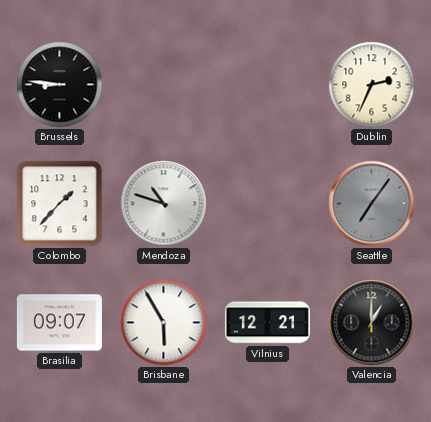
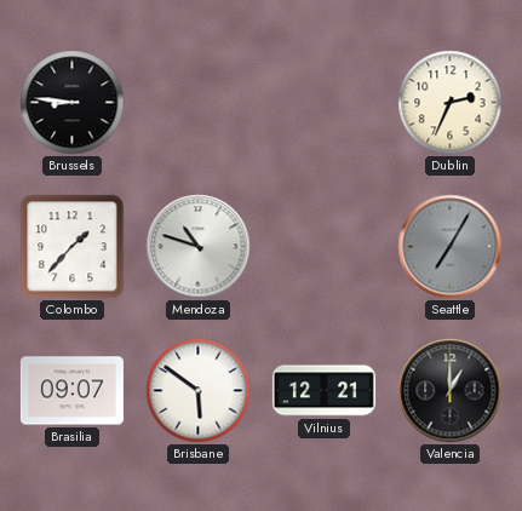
Seattle: 7:06 -> 7:05 (451, 247)
Brisbane: 5:55 -> 5:51 (199, 391)
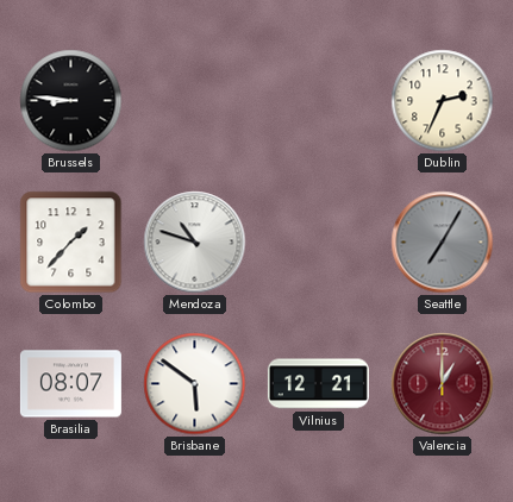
Brasilia: 09:07 -> 08:07 (70, 384)
Valencia dial: black -> burgundy (443, 384)
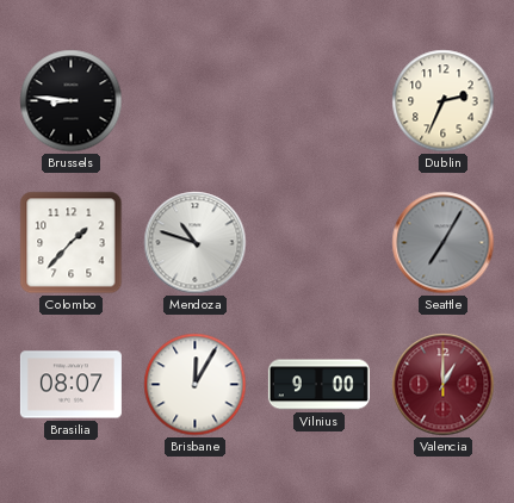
Brisbane: 5:51 -> 12:05 (196, 385)
Vilnius: 12:21 -> 9:00 (318, 385)
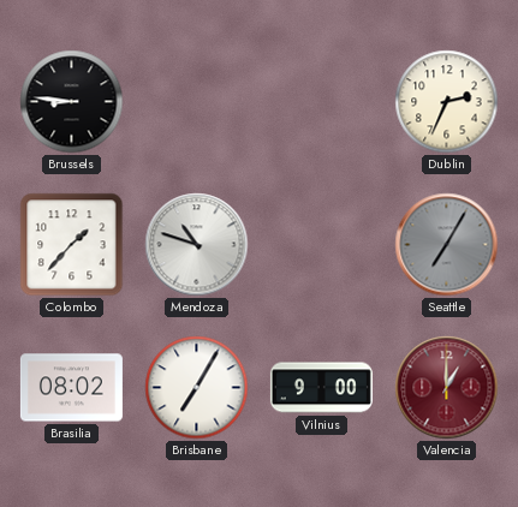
Brasilia: 08:07 -> 08:02 (71, 388)
Brisbane: 12:05 -> 7:05 (197, 388)
